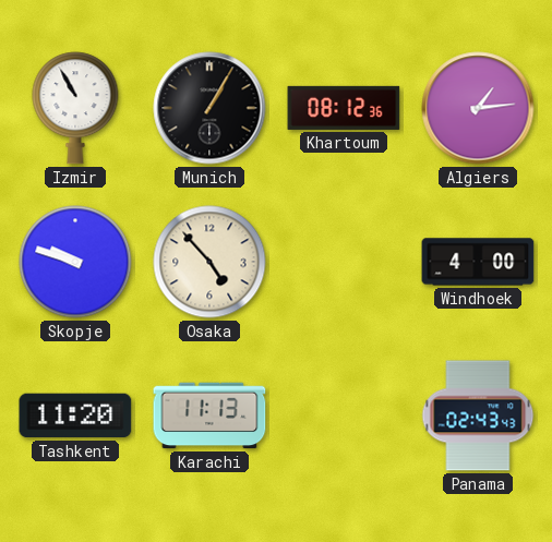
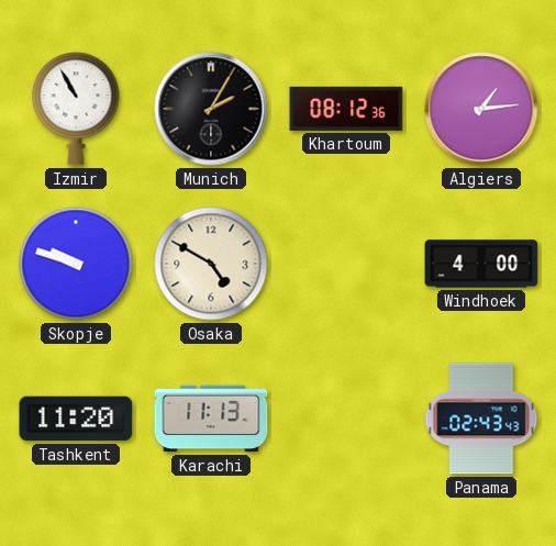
Munich: 1:05 -> 2:05 (211, 109)
Osaka: 4:53 -> 4:50 (211, 264)
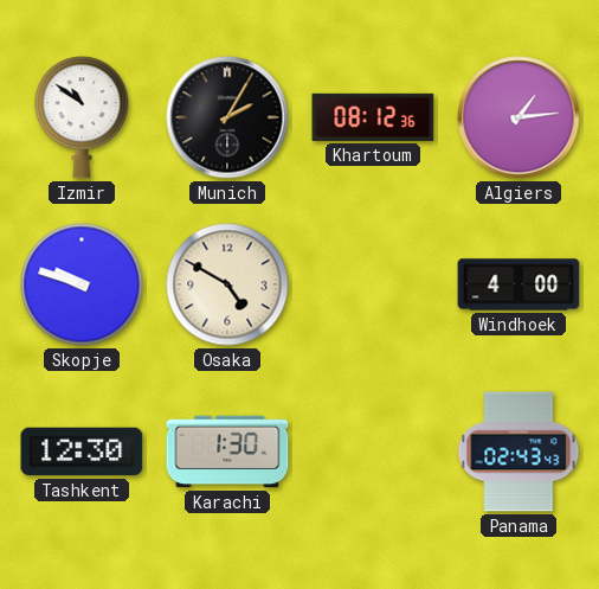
Izmir: 10:55 -> 10:51 (82, 117)
Tashkent: 11:20 -> 12:30 (82, 452)
Karachi: 11:13 -> 1:30 (227, 452)
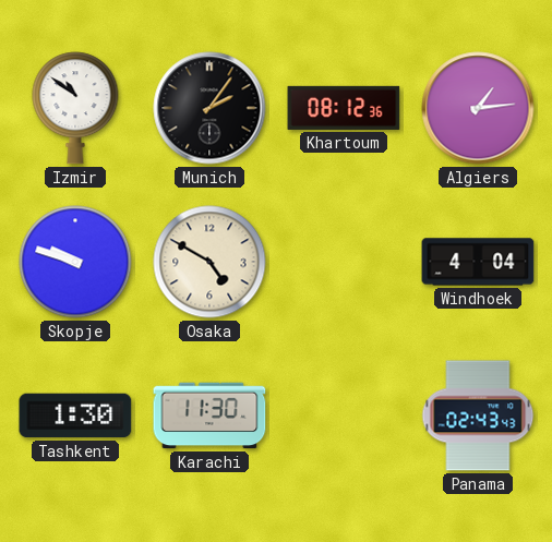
Munich: 2:05 -> 2:06 (209, 108)
Windhoek: 4:00 -> 4:04 (478, 262)
Tashkent: 12:30 -> 1:30 (75, 415)
Karachi: 1:30 -> 11:30 (209, 415)
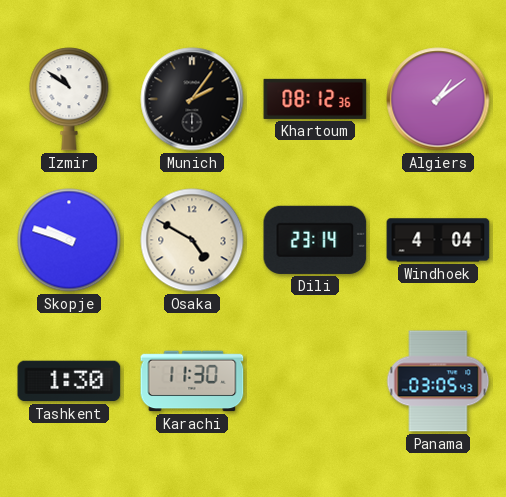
Algiers: 1:14 -> 1:09 (438, 99)
Dili: none -> 23:14 (315, 240)
Panama: 02:43 -> 03:05 (438, 381)
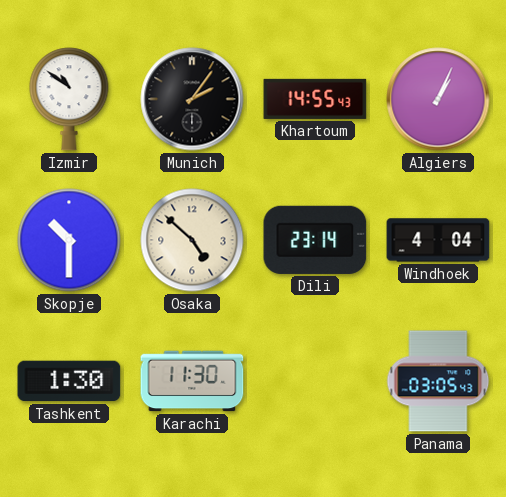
Khartoum: 08:12 -> 14:55 (315, 99)
Algiers: 1:09 -> 1:04 (438, 99)
Skopje: 9:48 -> 10:30 (69, 240)
Osaka: 4:50 -> 4:52 (192, 240)
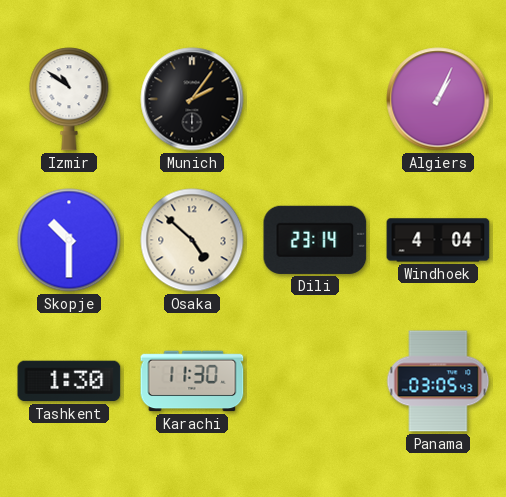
Khartoum: 14:55 -> none (315, 99)
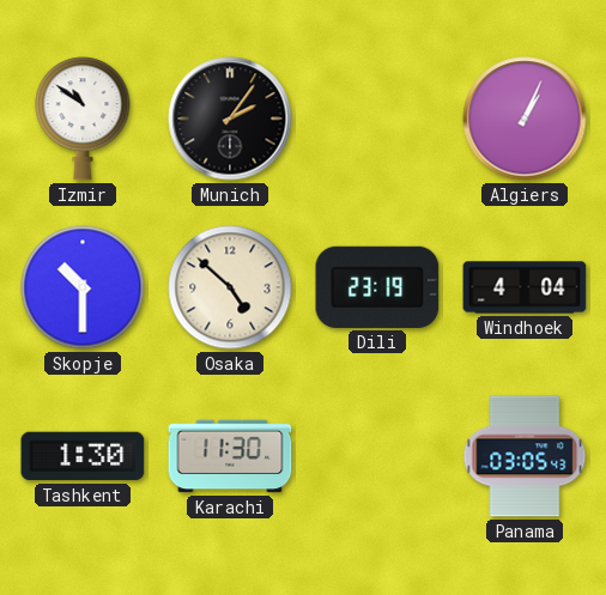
Dili: 23:14 -> 23:19 (377, 287)
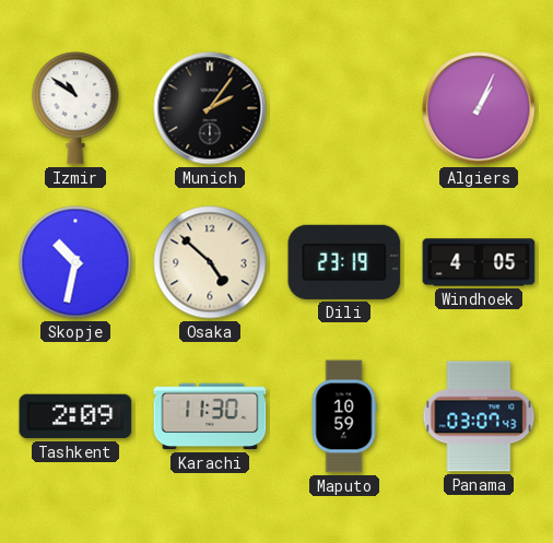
Skopje: 10:30 -> 10:32 (75, 262)
Windhoek: 4:04 -> 4:05 (479, 262)
Tashkent: 1:30 -> 2:09 (75, 416)
Maputo: none -> 10:59 (344, 416)
Panama: 03:05 -> 03:07 (479, 416)
